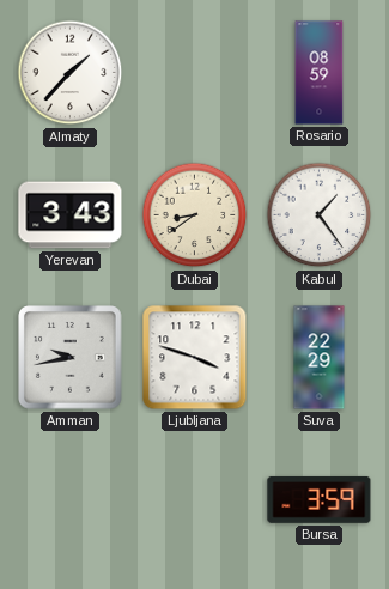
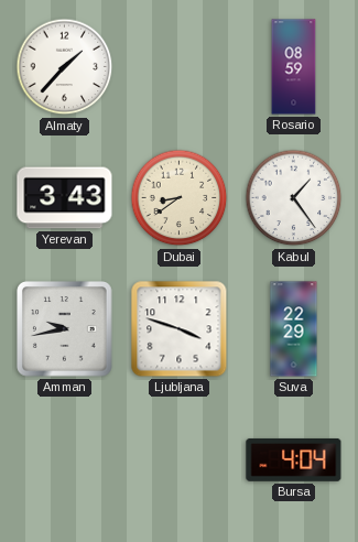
Bursa: 3:59 -> 4:04 (294, 459)
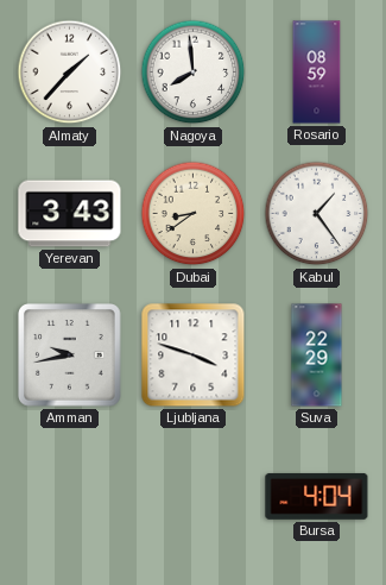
Nagoya: none -> 7:59 (194, 73)
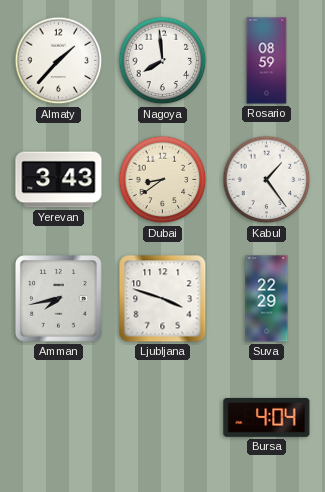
Amman: 9:43 -> 7:43 (59, 299)
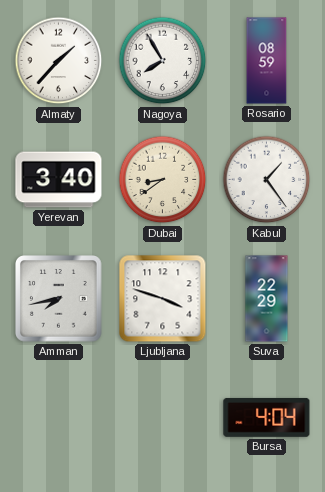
Nagoya: 7:59 -> 7:55 (163, 61)
Yerevan: 3:43 -> 3:40 (59, 180)
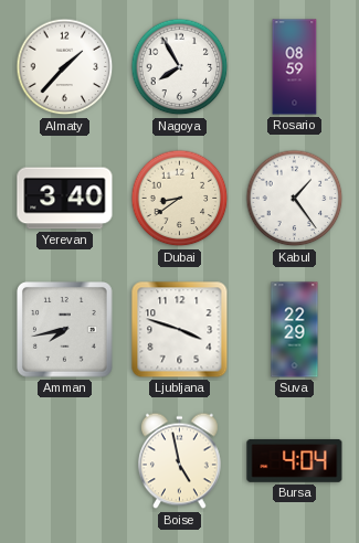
Boise: none -> 4:58 (179, 461)
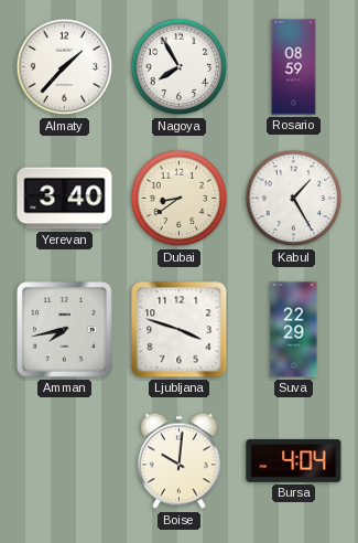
Kabul: 1:24 -> 1:25 (294, 199)
Boise: 4:58 -> 10:01 (178, 461)
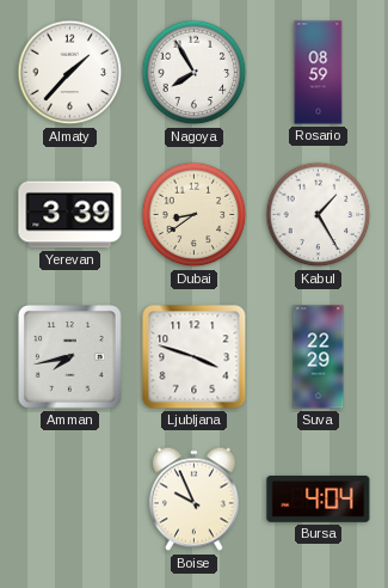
Yerevan: 3:40 -> 3:39 (70, 215)
Boise: 10:01 -> 9:56 (193, 500)
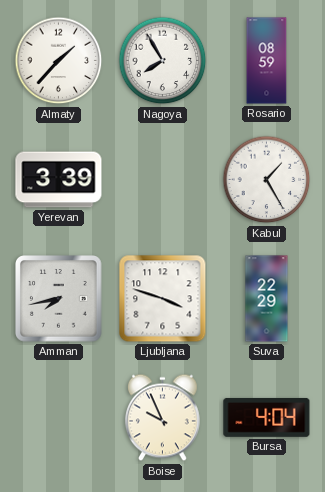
Dubai: 8:39 -> none (195, 215)
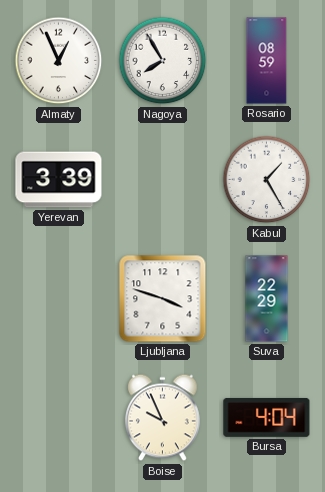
Almaty: 1:37 -> 12:56 (59, 61)
Amman: 7:43 -> none (59, 299)
